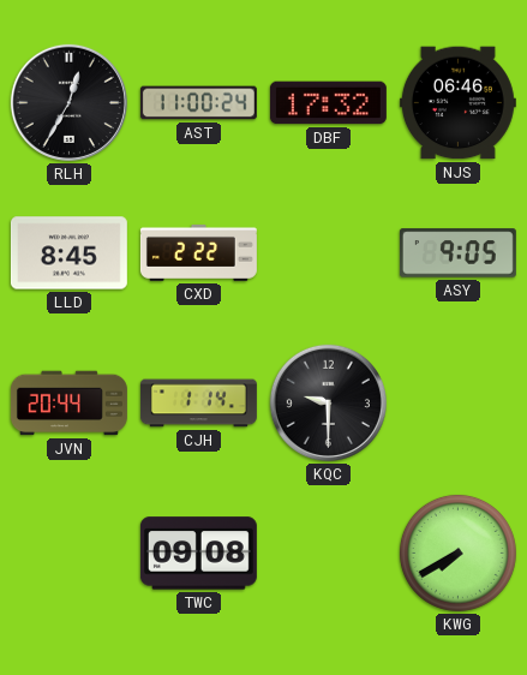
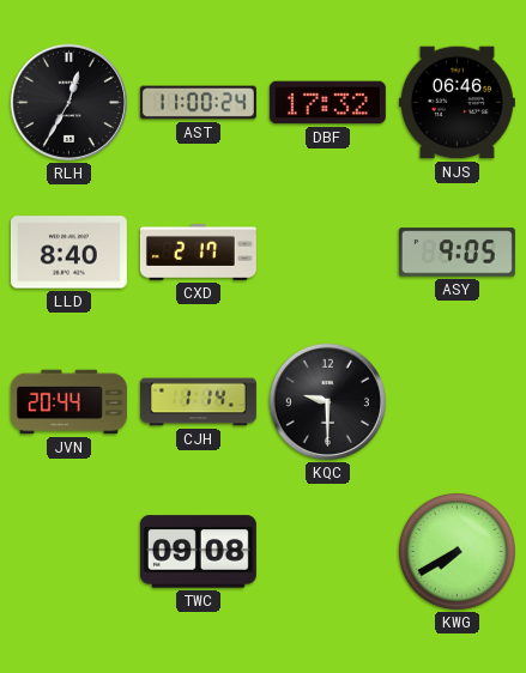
LLD: 8:45 -> 8:40 (68, 253)
CXD: 2:22 -> 2:17 (198, 251)
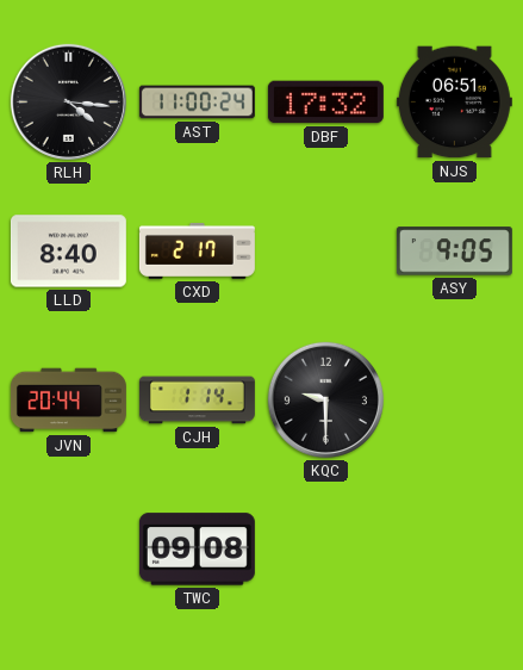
RLH: 12:35 -> 4:16 (68, 101)
NJS: 06:46 -> 06:51 (454, 103)
KWG: 7:40 -> none (457, 551)
